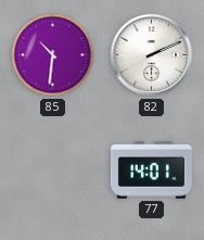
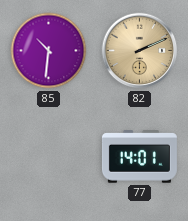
82 dial: white -> champagne (140, 51)
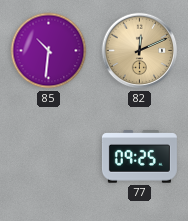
82: 2:11 -> 12:11 (140, 51)
77: 14:01 -> 09:25 (139, 157)
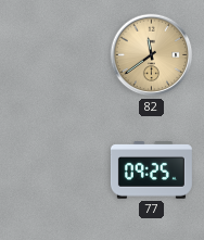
85: 10:31 -> none (49, 51)
82: 12:11 -> 11:39 (152, 55)
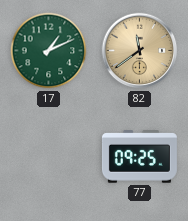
17: none -> 1:11 (49, 51)
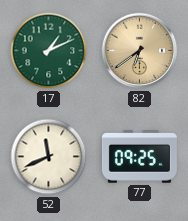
82: 11:39 -> 6:39 (140, 51)
52: none -> 11:41 (49, 157)
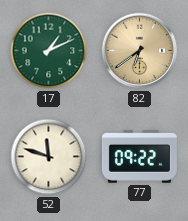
52: 11:41 -> 11:48 (49, 157)
77: 09:25 -> 09:22 (139, 157)
